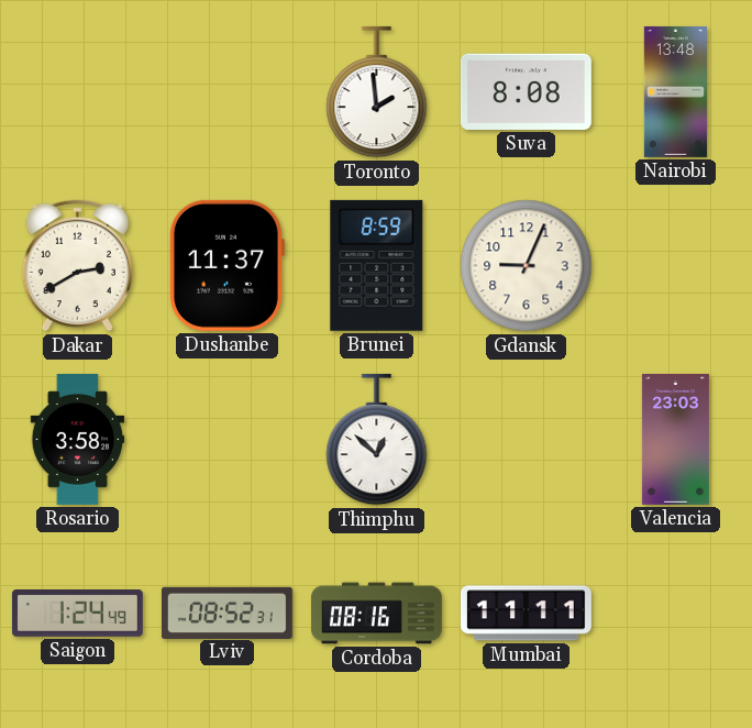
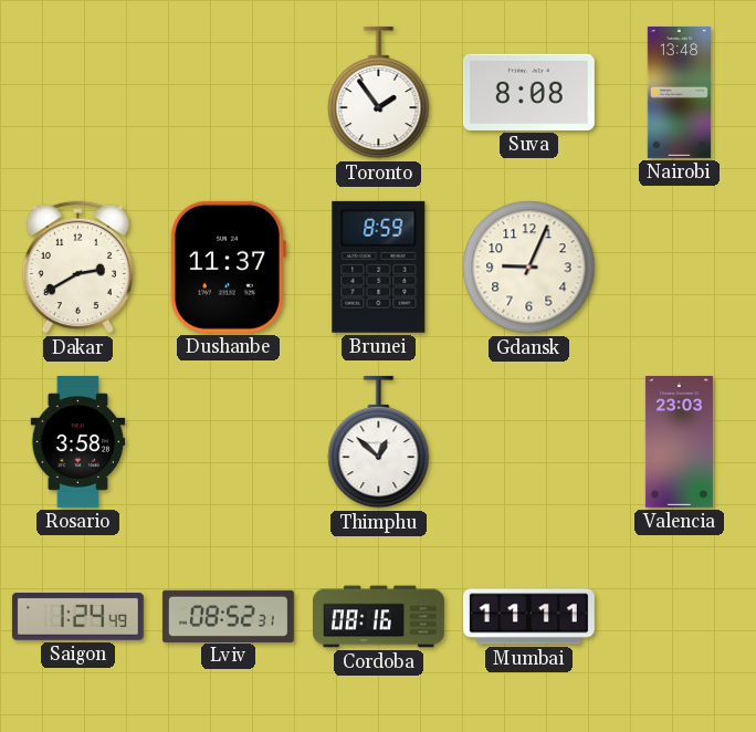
Toronto: 1:59 -> 1:54 (379, 93)
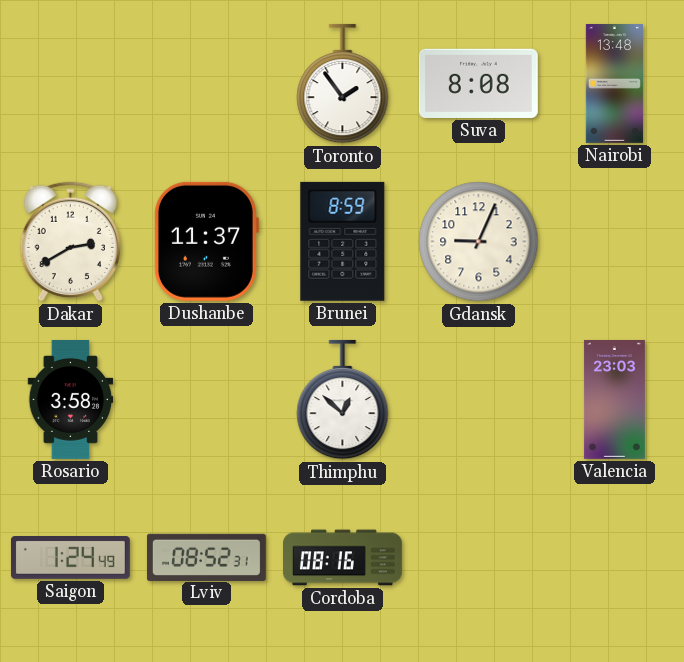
Mumbai: 11:11 -> none (528, 617)
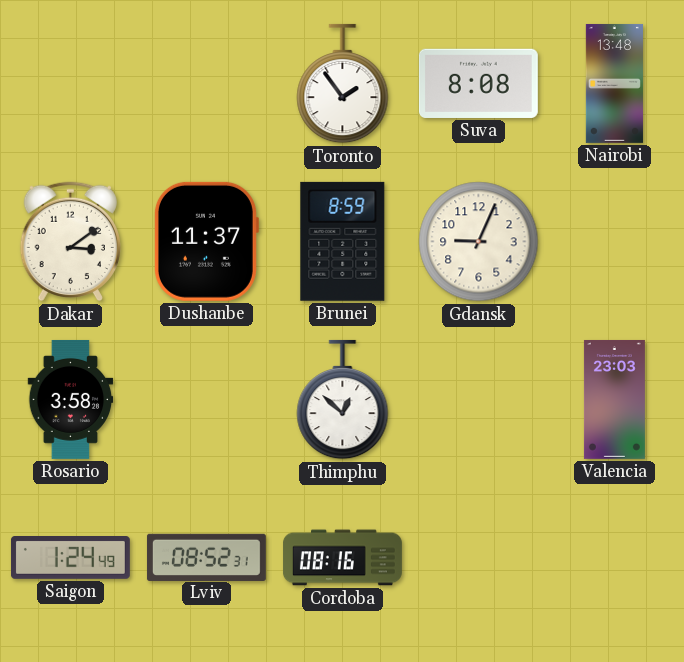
Dakar: 2:40 -> 3:09 (70, 242)
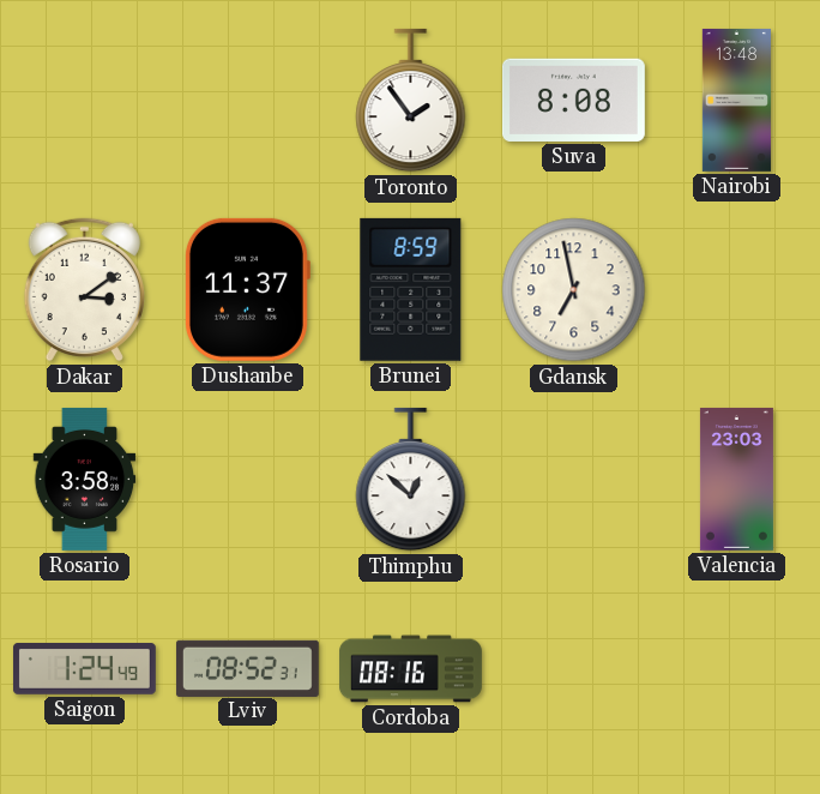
Gdansk: 9:04 -> 6:58 (574, 290)
